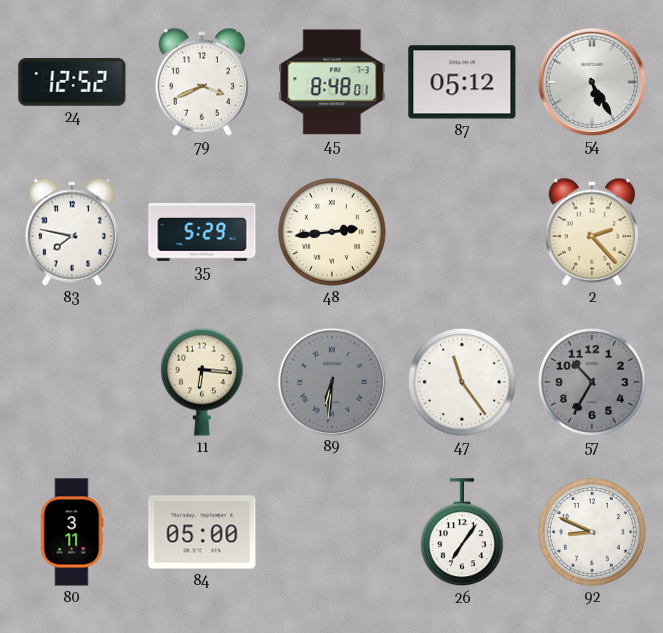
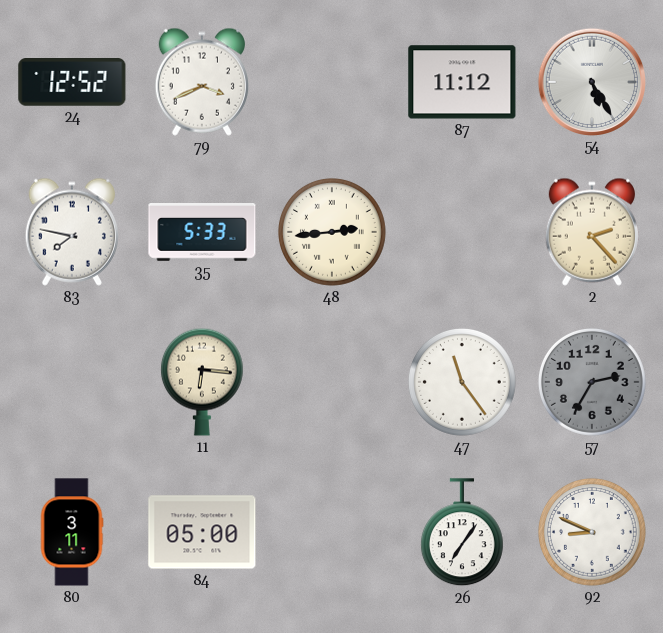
45: 8:48 -> none (332, 82)
87: 05:12 -> 11:12 (462, 82)
35: 5:29 -> 5:33 (202, 232)
89: 6:31 -> none (331, 381)
57: 10:35 -> 2:35 (592, 382)
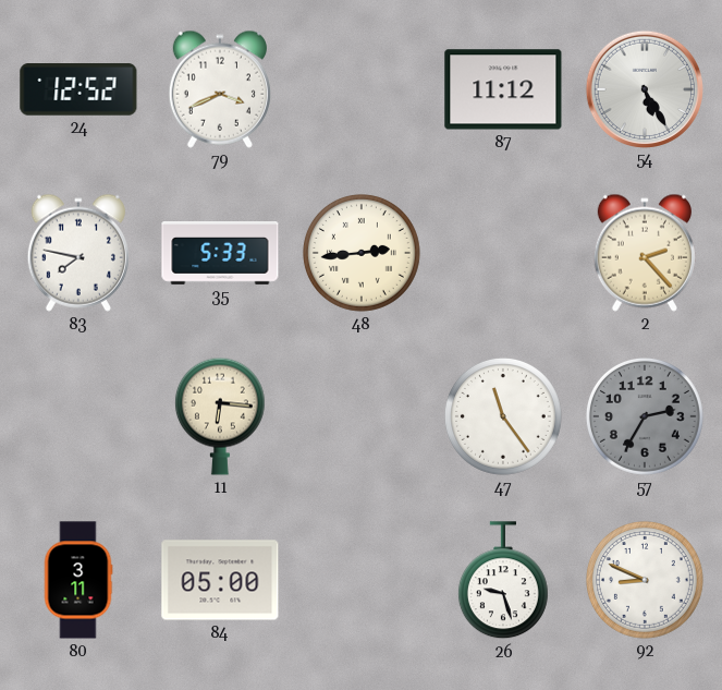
26: 7:06 -> 9:27 (503, 581)
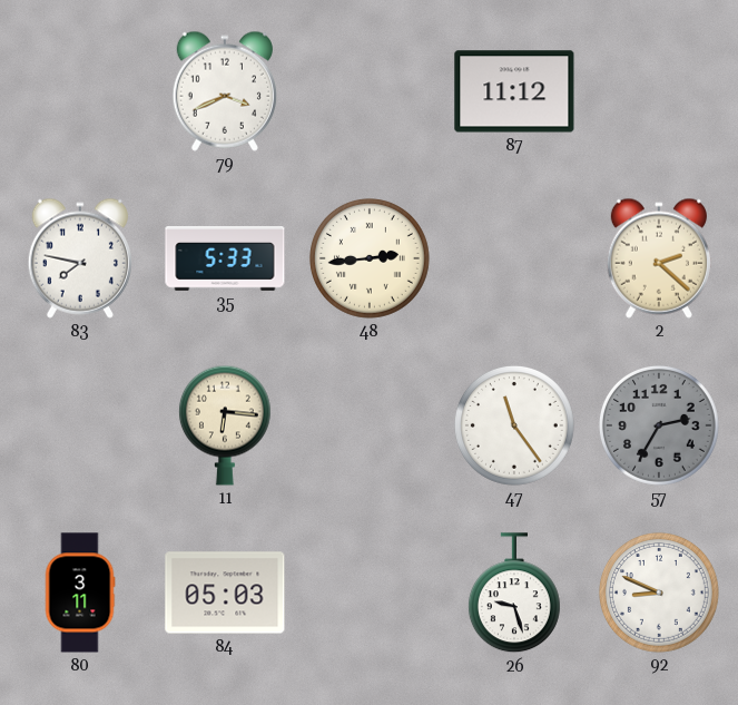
24: 12:52 -> none (78, 89)
54: 5:25 -> none (644, 88)
2: 2:23 -> 2:22 (659, 258)
84: 05:00 -> 05:03 (225, 593)
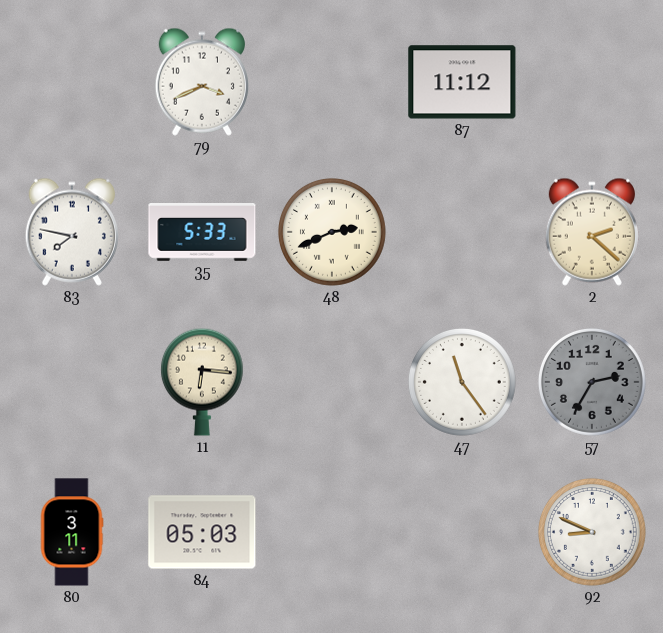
48: 2:44 -> 2:41 (332, 232)
26: 9:27 -> none (514, 594)
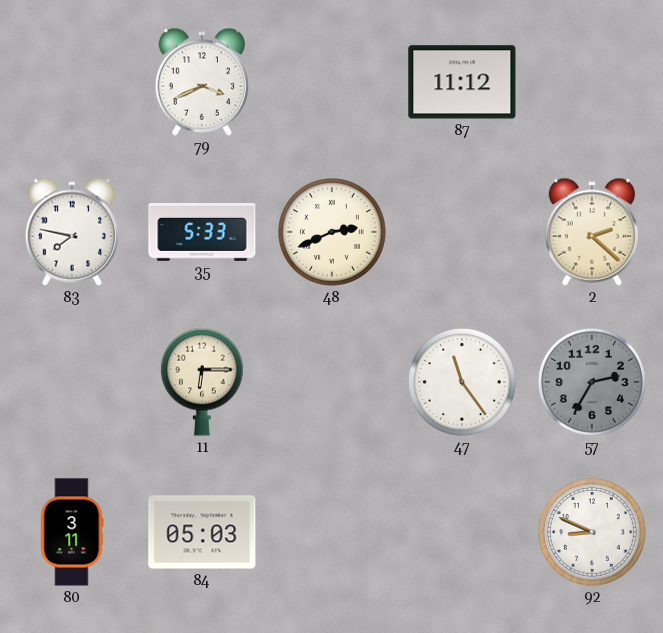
11: 6:16 -> 6:15 (202, 382)
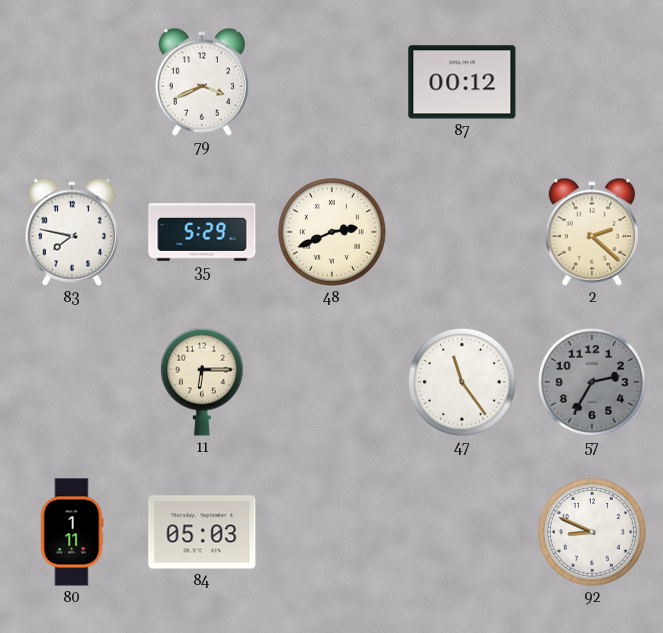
87: 11:12 -> 00:12 (462, 82)
35: 5:33 -> 5:29 (202, 232)
80: 3:11 -> 1:11 (72, 532)
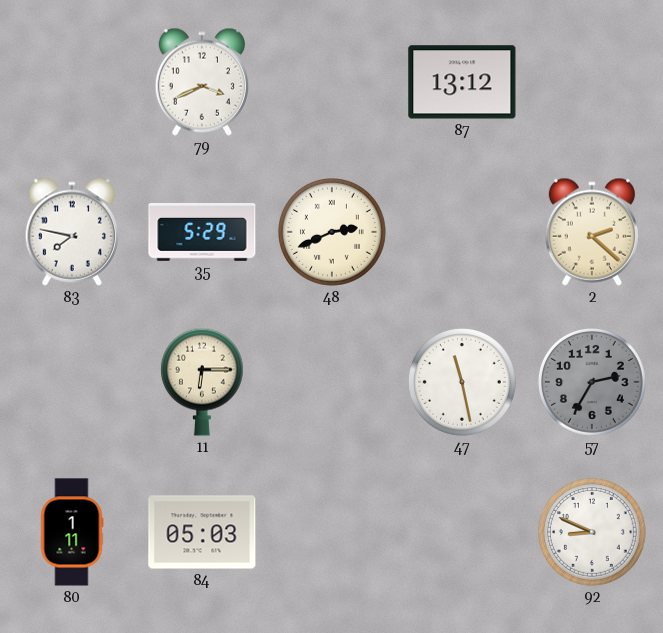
87: 00:12 -> 13:12 (462, 82)
47: 11:24 -> 11:28 (462, 382)
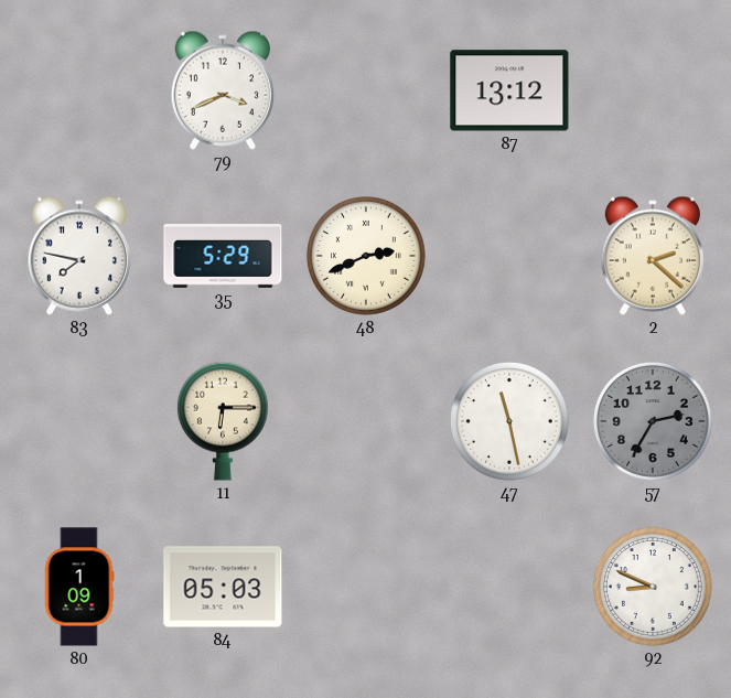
80: 1:11 -> 1:09 (79, 587)
